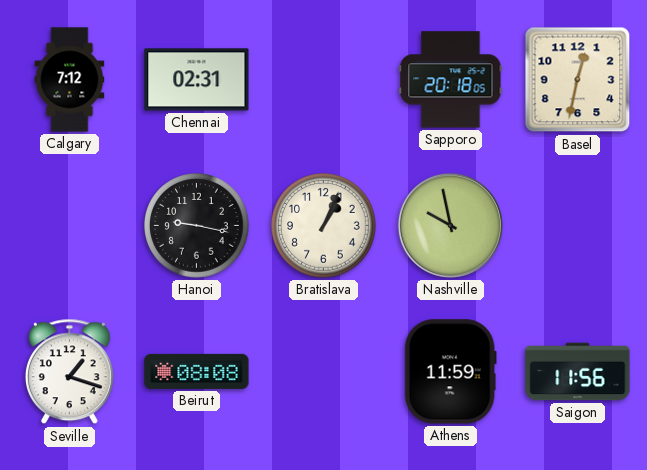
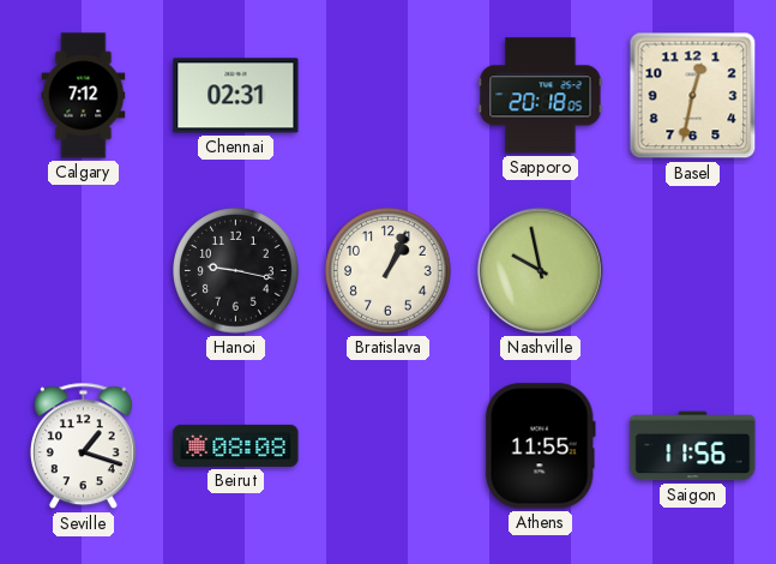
Athens: 11:59 -> 11:55 (540, 446)
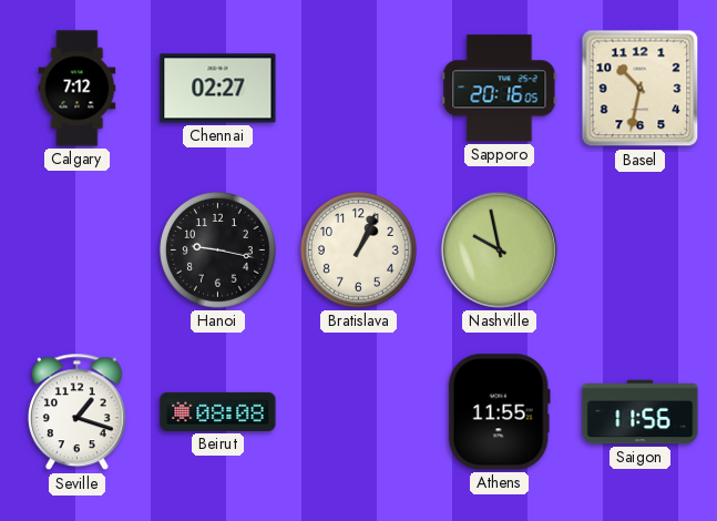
Chennai: 02:31 -> 02:27 (218, 89)
Sapporo: 20:18 -> 20:16 (500, 89)
Basel: 12:32 -> 10:32 (641, 89)
